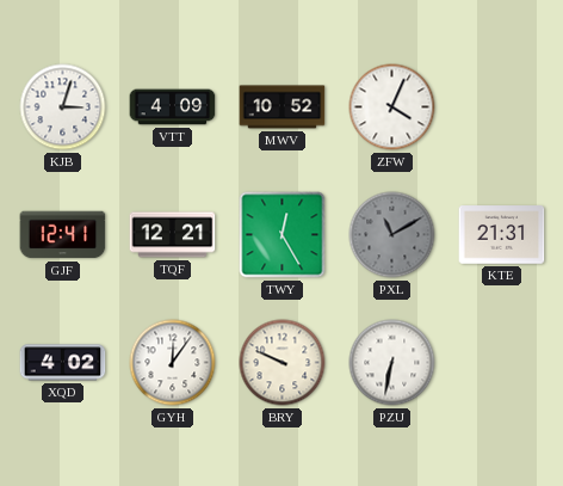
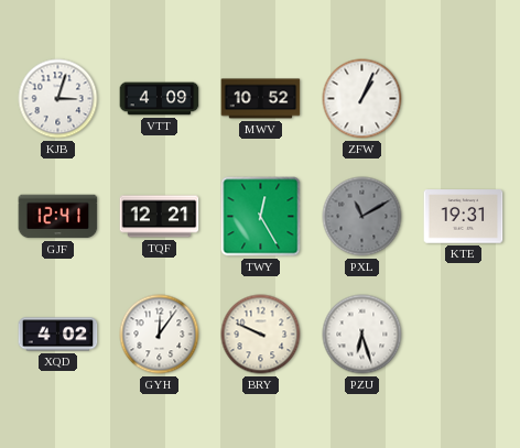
ZFW: 4:04 -> 1:04 (362, 99)
KTE: 21:31 -> 19:31 (464, 217)
PZU: 6:32 -> 6:27 (362, 335)
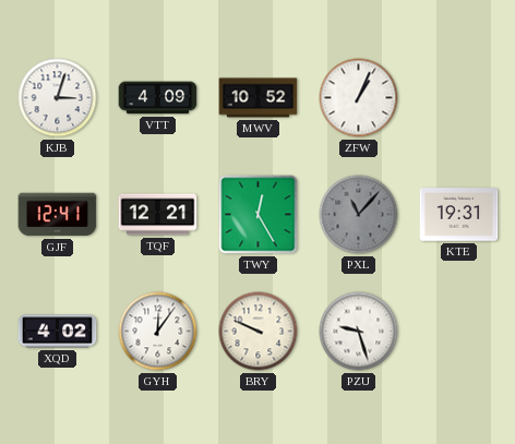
PXL: 11:10 -> 11:07 (359, 215)
PZU: 6:27 -> 9:27 (359, 332)
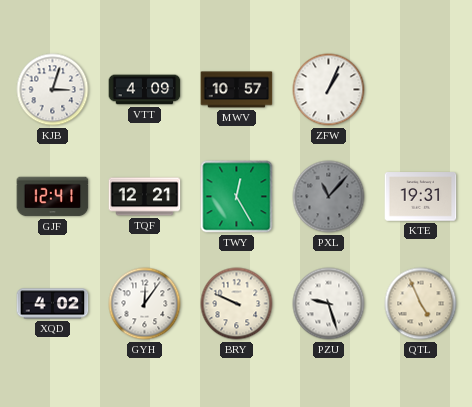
MWV: 10:52 -> 10:57 (237, 90)
QTL: none -> 4:56 (421, 304)
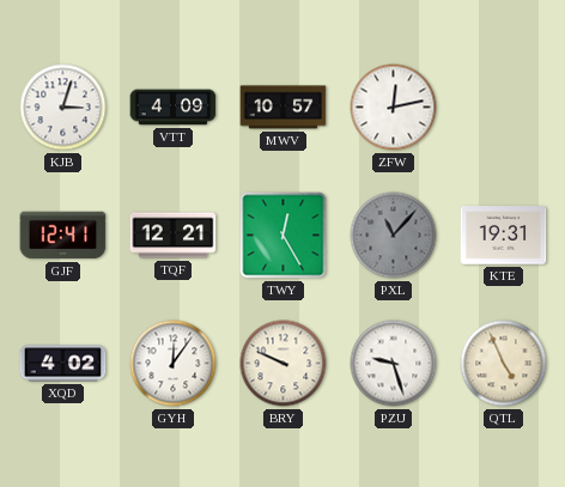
ZFW: 1:04 -> 12:13 (394, 108)
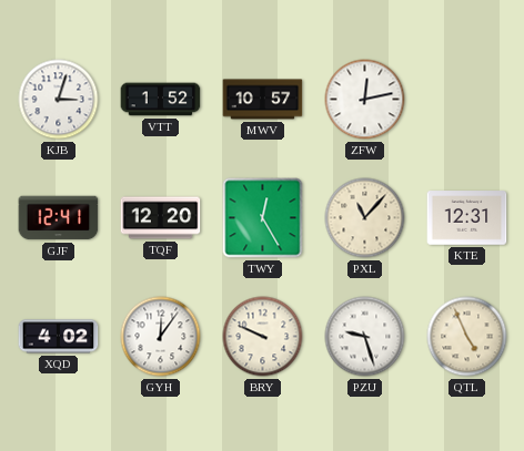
VTT: 4:09 -> 1:52 (161, 100)
TQF: 12:21 -> 12:20 (161, 218)
PXL dial: grey -> cream (365, 218)
KTE: 19:31 -> 12:31 (467, 218)
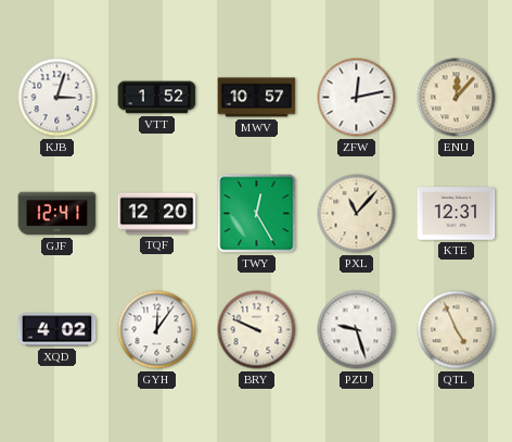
ENU: none -> 12:07 (457, 98)
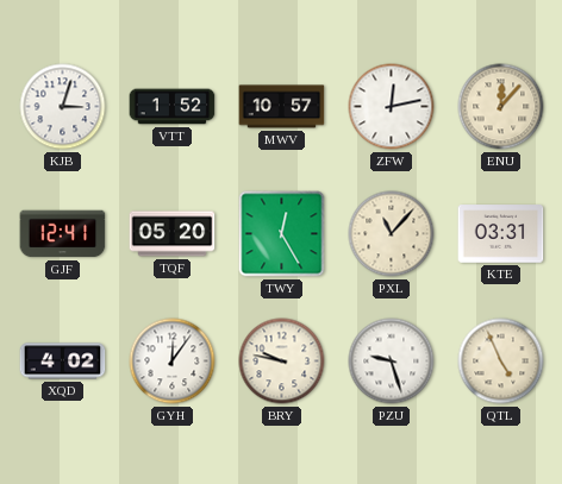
TQF: 12:20 -> 05:20 (173, 234)
KTE: 12:31 -> 03:31 (501, 234)
BRY: 9:49 -> 9:47 (282, 362)
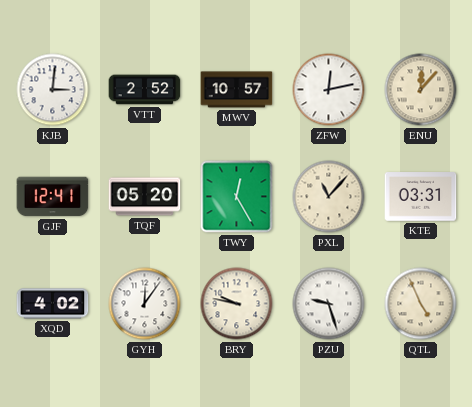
KJB: 3:03 -> 3:01 (53, 90)
VTT: 1:52 -> 2:52 (145, 90)
